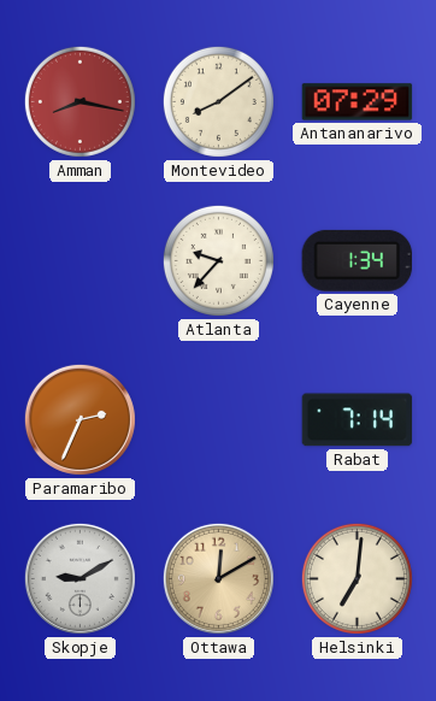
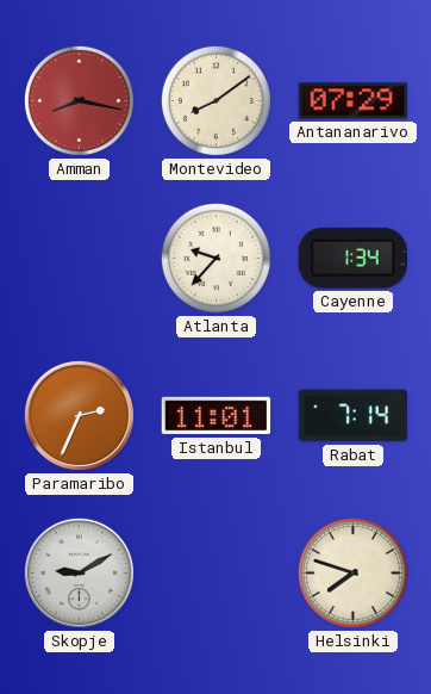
Istanbul: none -> 11:01 (217, 416)
Ottawa: 12:10 -> none (218, 578)
Helsinki: 7:01 -> 7:48 (352, 572)
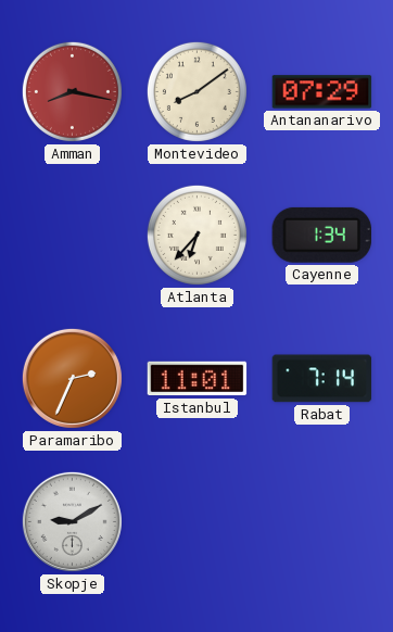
Atlanta: 9:37 -> 6:37 (196, 235)
Helsinki: 7:48 -> none (352, 572)
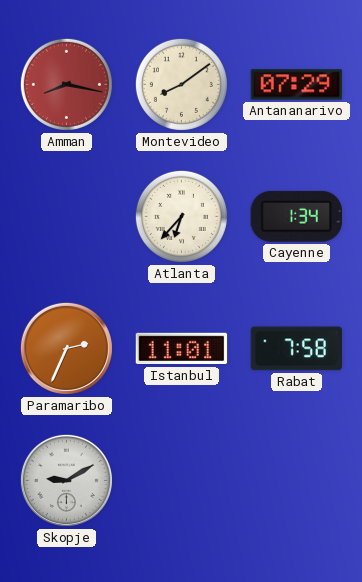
Rabat: 7:14 -> 7:58 (297, 349)
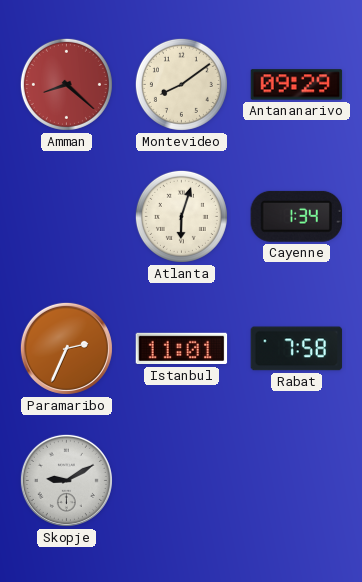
Amman: 8:17 -> 8:22 (66, 84)
Antananarivo: 07:29 -> 09:29 (297, 85)
Atlanta: 6:37 -> 6:03 (181, 216)
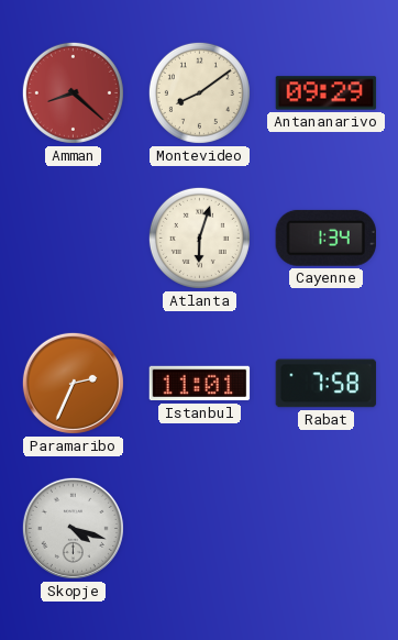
Skopje: 9:10 -> 4:18 (73, 528)
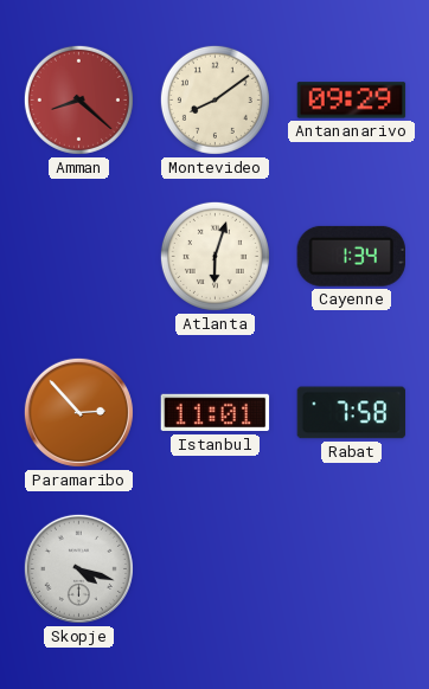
Paramaribo: 2:34 -> 2:53 (78, 412)
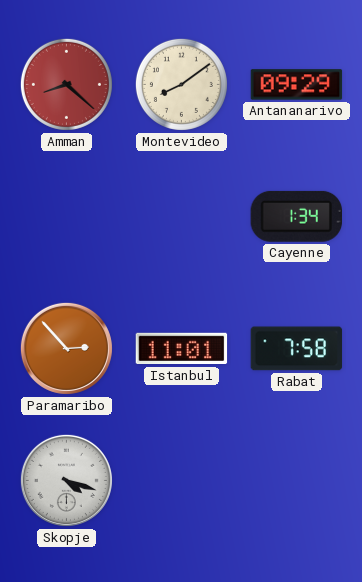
Atlanta: 6:03 -> none (214, 256)
